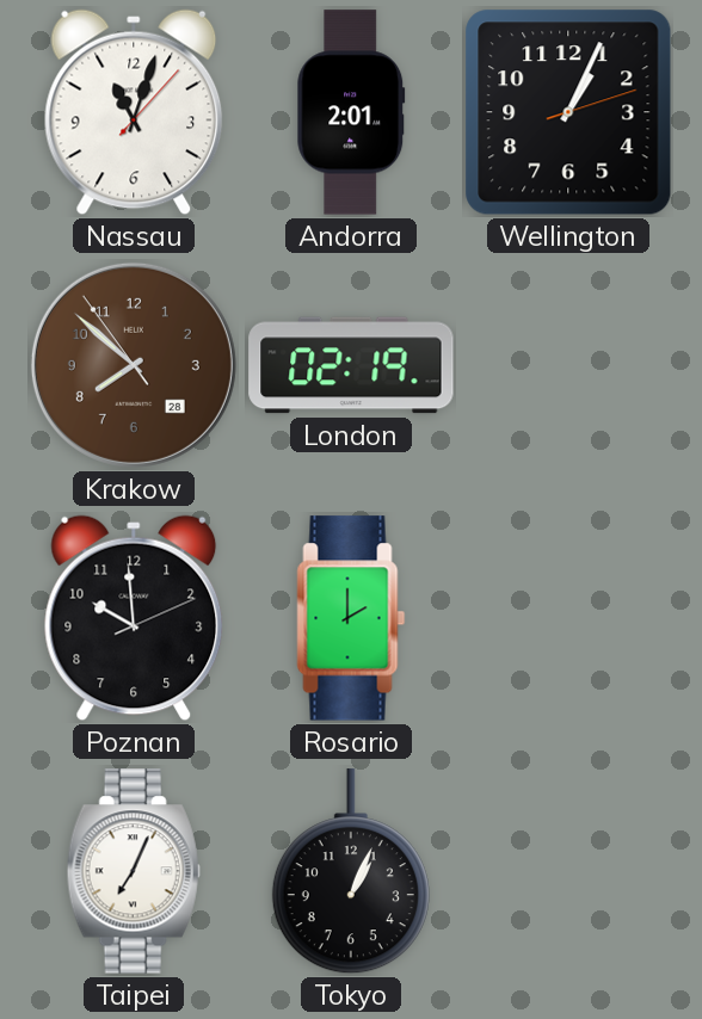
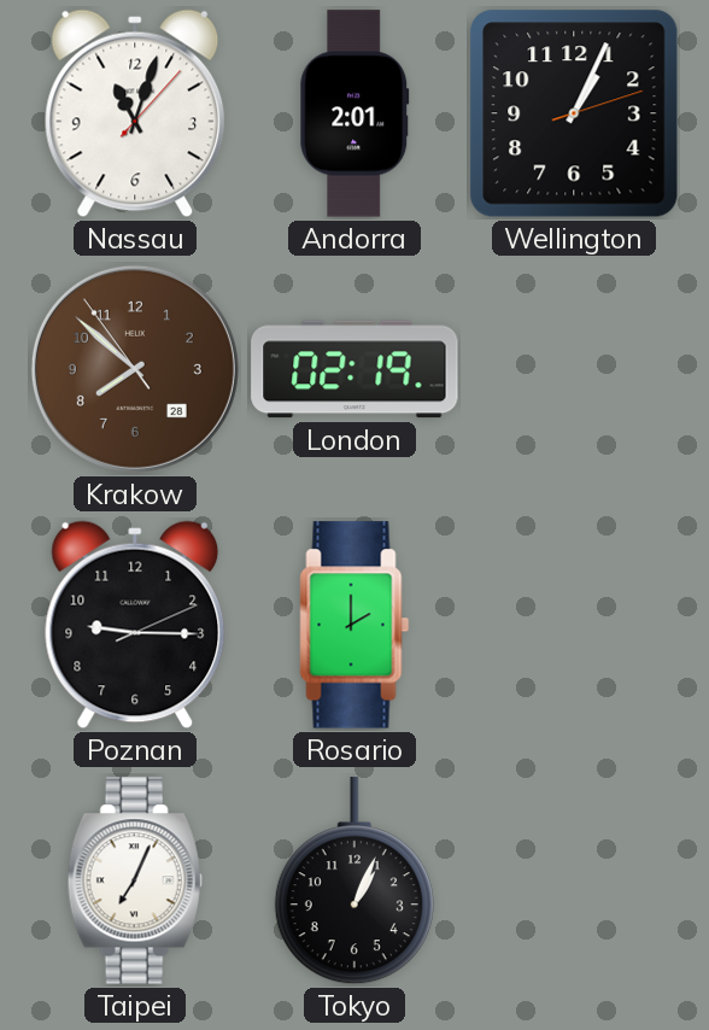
Poznan: 9:59 -> 9:15 (135, 625)
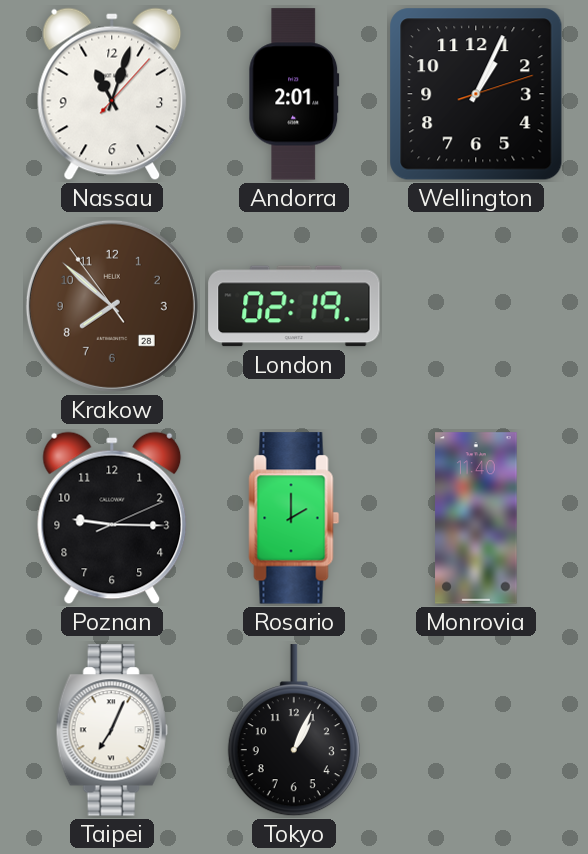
Monrovia: none -> 11:40 (476, 518)
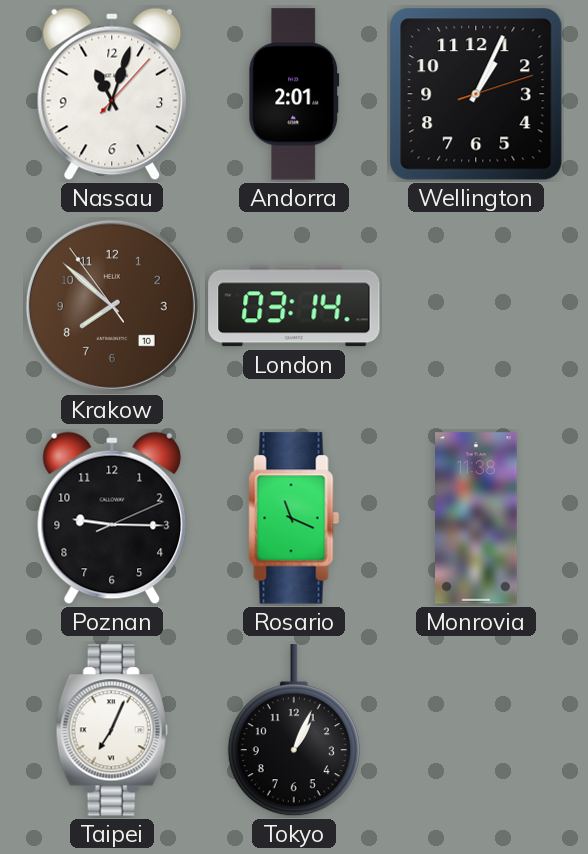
Krakow date: 28 -> 10 (112, 306)
London: 02:19 -> 03:14 (294, 306)
Rosario: 2:00 -> 11:19 (294, 518)
Monrovia: 11:40 -> 11:38 (476, 518)
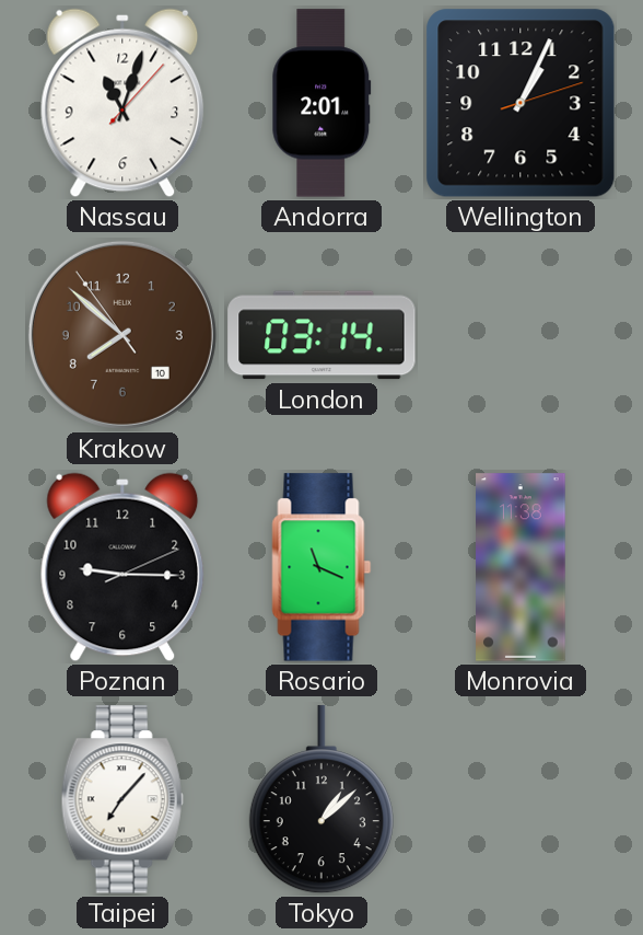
Taipei: 7:04 -> 7:07 (122, 799)
Tokyo: 1:04 -> 1:08 (321, 800)
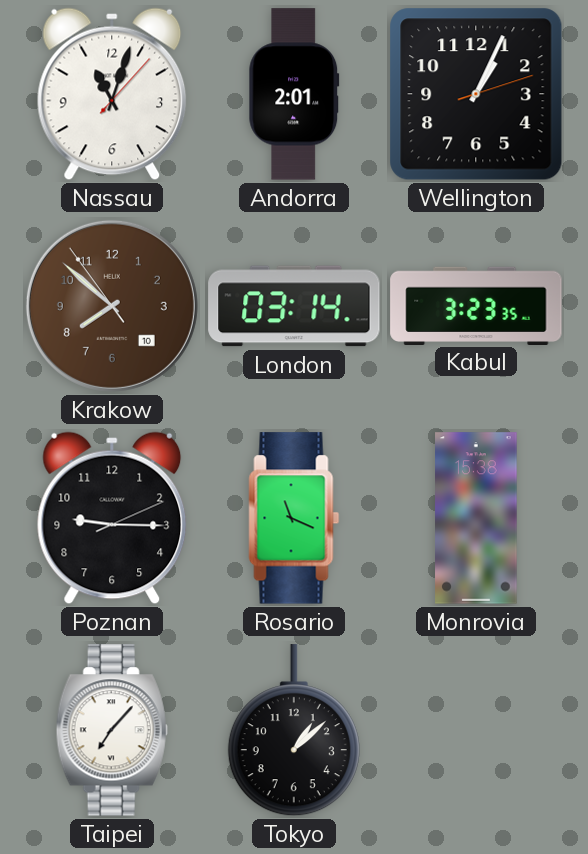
Kabul: none -> 3:23 (476, 305)
Monrovia: 11:38 -> 15:38 (476, 518)
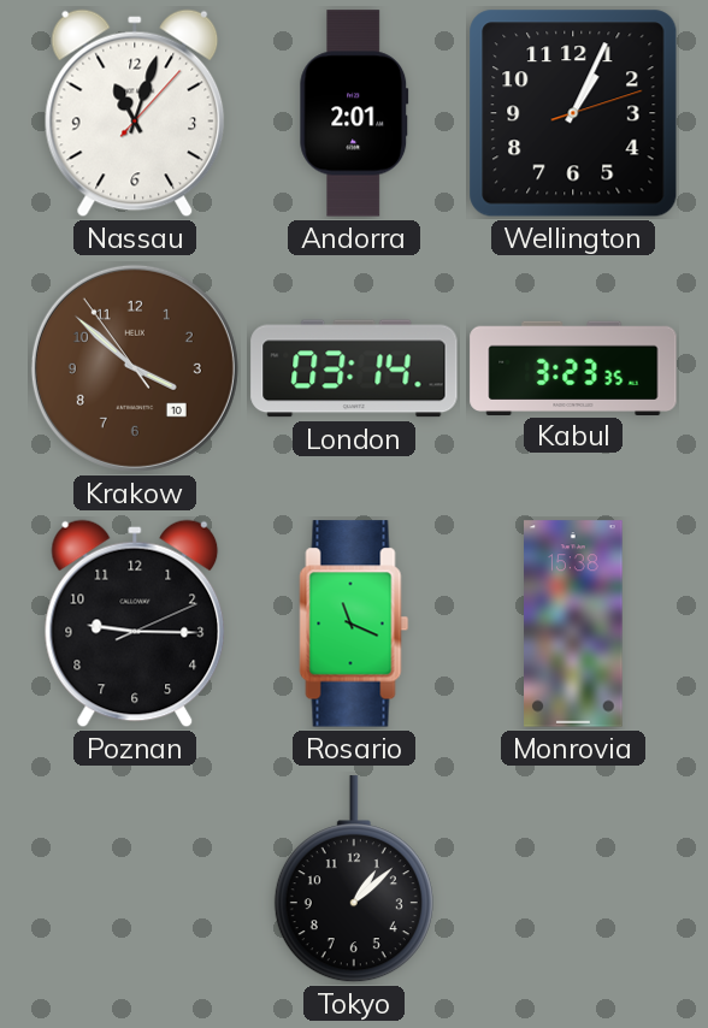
Krakow: 7:51 -> 3:51 (135, 368)
Taipei: 7:07 -> none (112, 730)
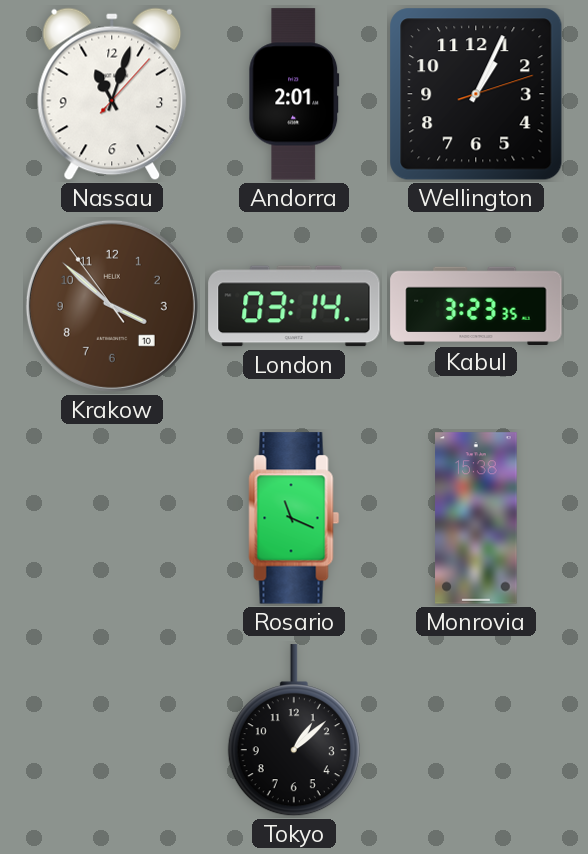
Poznan: 9:15 -> none (135, 624)
